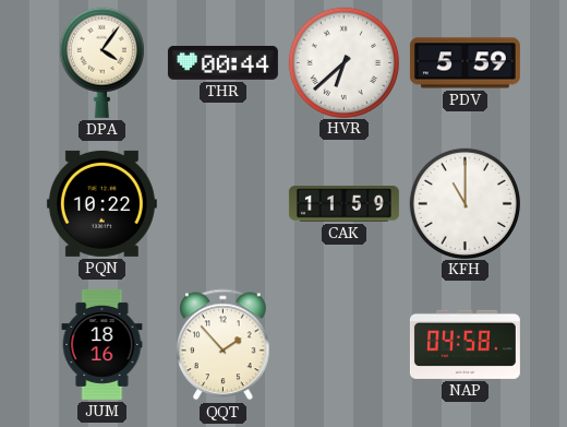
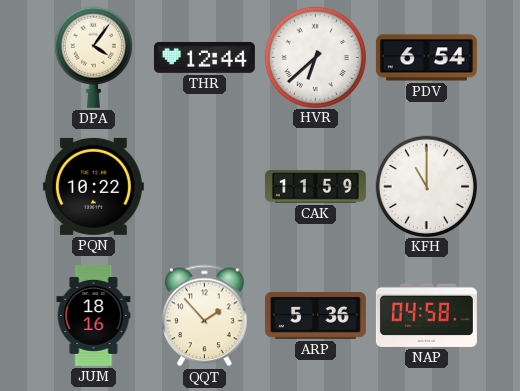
THR: 00:44 -> 12:44 (204, 57)
PDV: 5:59 -> 6:54 (426, 58)
ARP: none -> 5:36 (315, 315)
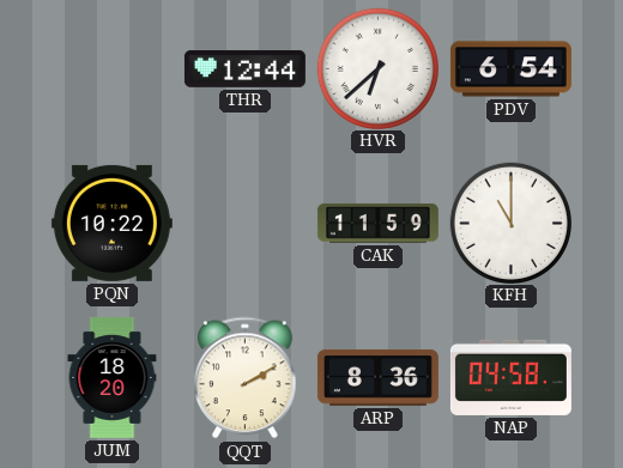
DPA: 4:06 -> none (93, 57)
JUM: 18:16 -> 18:20 (113, 377)
QQT: 1:53 -> 2:10 (246, 378)
ARP: 5:36 -> 8:36 (377, 377)
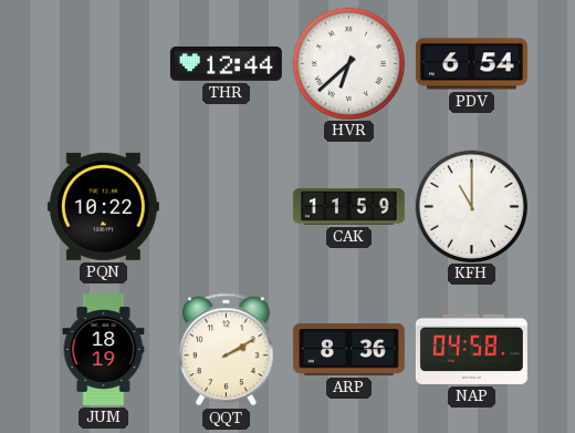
JUM: 18:20 -> 18:19 (104, 349)
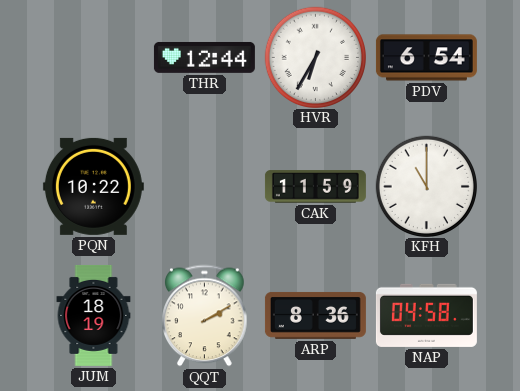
HVR: 6:38 -> 6:35 (315, 57)
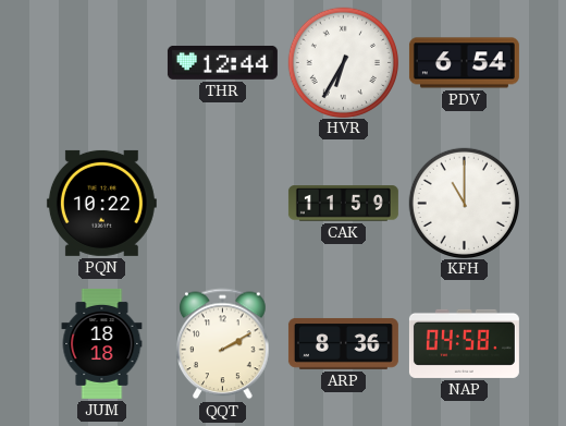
JUM: 18:19 -> 18:18 (102, 343)
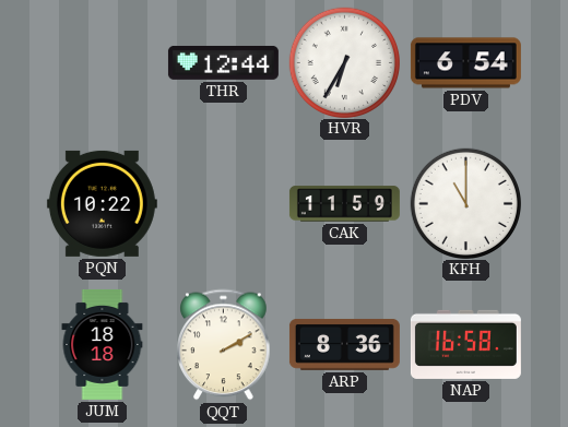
NAP: 04:58 -> 16:58 (465, 344)
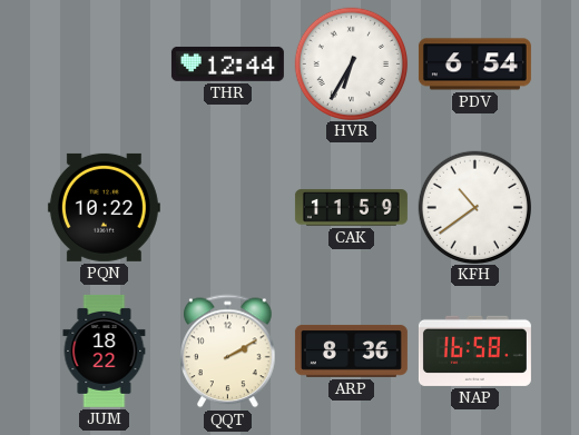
KFH: 11:00 -> 10:39 (474, 207)
JUM: 18:18 -> 18:22 (105, 350)
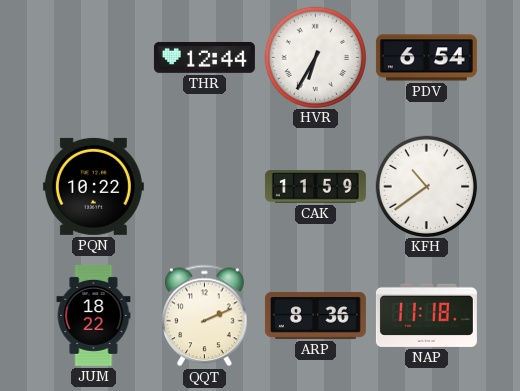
QQT: 2:10 -> 2:11 (205, 316)
NAP: 16:58 -> 11:18 (426, 315)
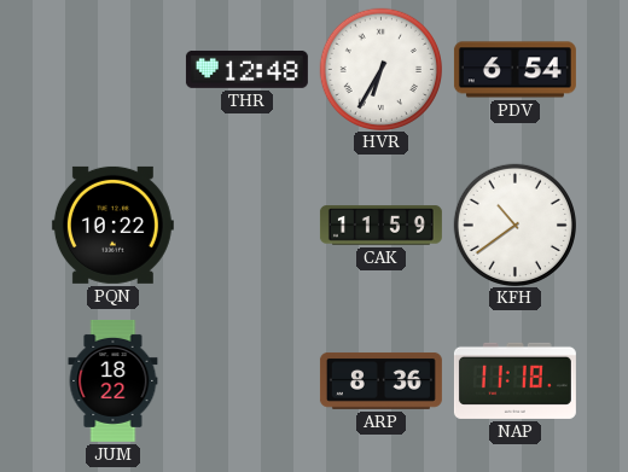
THR: 12:44 -> 12:48 (246, 69)
QQT: 2:11 -> none (205, 316)
